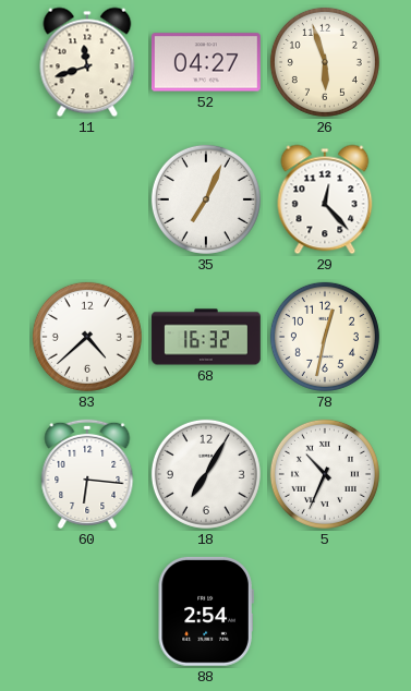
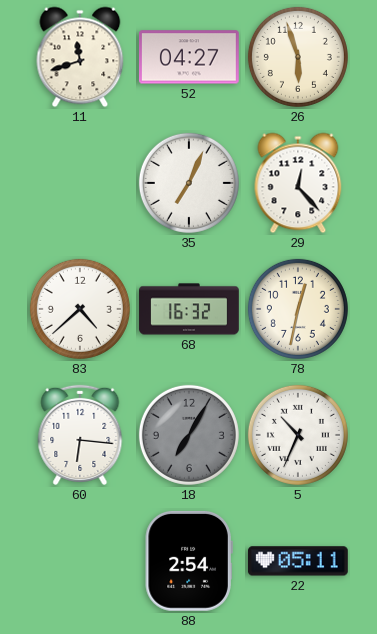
18 dial: white -> grey (189, 435)
22: none -> 05:11 (298, 561)
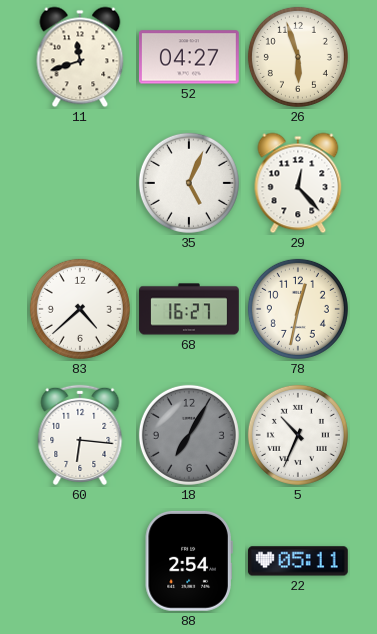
35: 7:04 -> 5:04 (189, 183)
68: 16:32 -> 16:27 (189, 309)
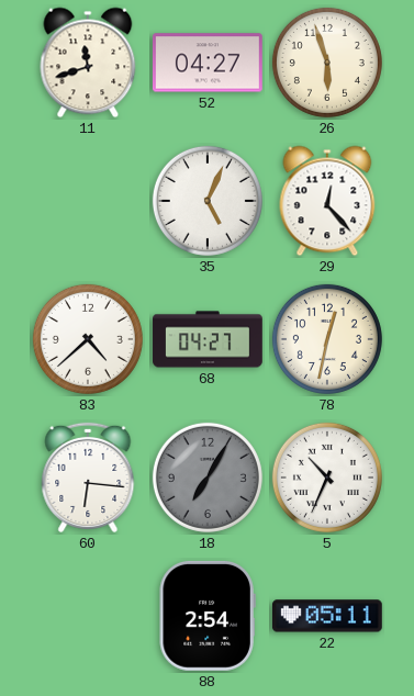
68: 16:27 -> 04:27 (208, 339)
